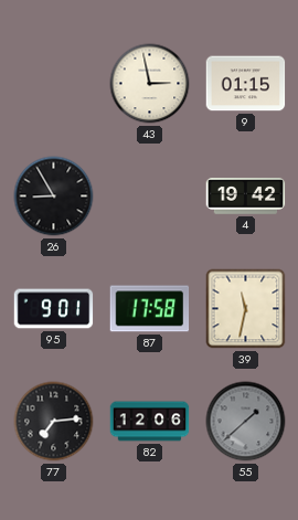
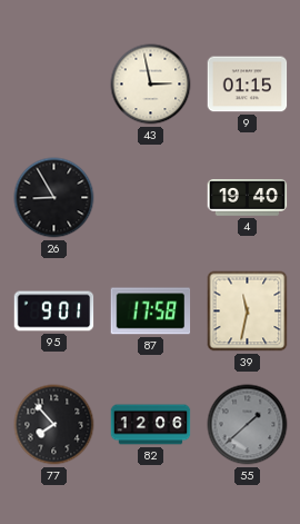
4: 19:42 -> 19:40 (248, 198)
77: 7:14 -> 7:53 (54, 425)
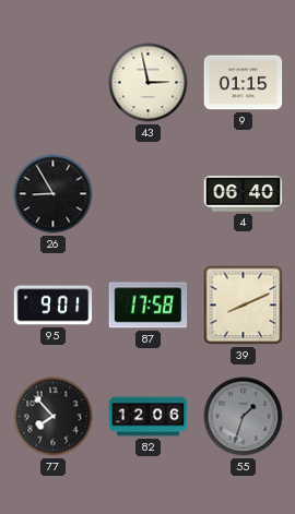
4: 19:40 -> 06:40 (244, 194)
39: 11:32 -> 8:11 (244, 306)
55: 1:38 -> 1:33 (244, 417)
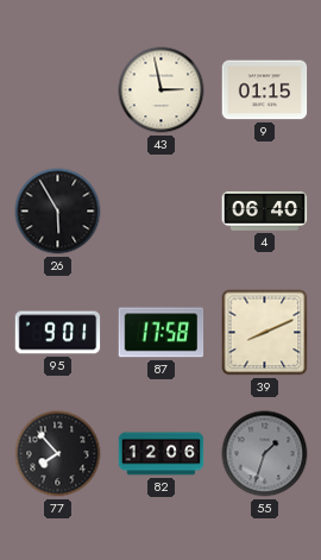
26: 8:55 -> 5:55 (58, 212)
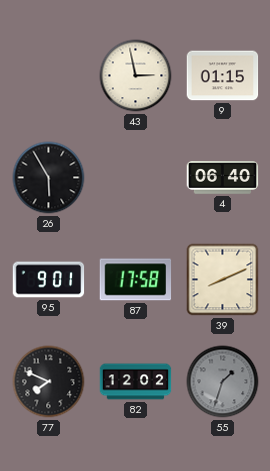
77: 7:53 -> 7:49 (49, 382)
82: 12:06 -> 12:02 (136, 382)
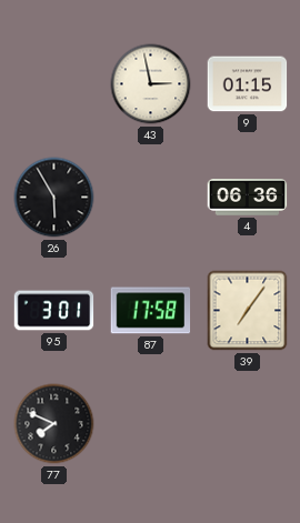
4: 06:40 -> 06:36 (248, 198)
95: 9:01 -> 3:01 (54, 311)
39: 8:11 -> 7:06 (248, 311)
82: 12:02 -> none (136, 382)
55: 1:33 -> none (223, 382)
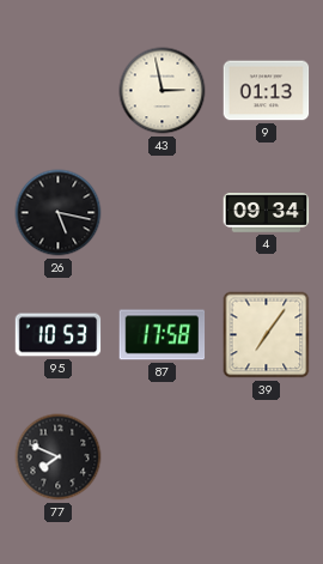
9: 01:15 -> 01:13 (267, 91)
26: 5:55 -> 5:17 (59, 213)
4: 06:36 -> 09:34 (267, 213)
95: 3:01 -> 10:53 (59, 335)
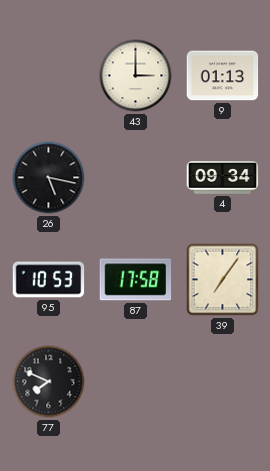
43: 2:58 -> 3:00 (136, 76)
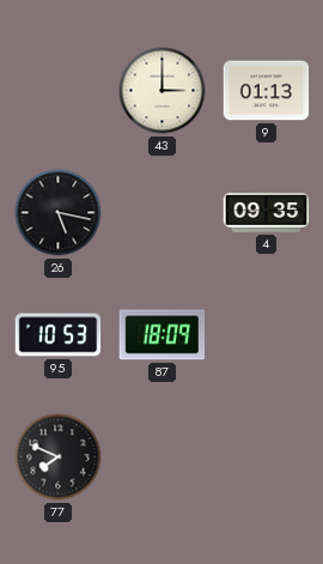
4: 09:34 -> 09:35 (267, 213)
87: 17:58 -> 18:09 (163, 335)
39: 7:06 -> none (223, 280)
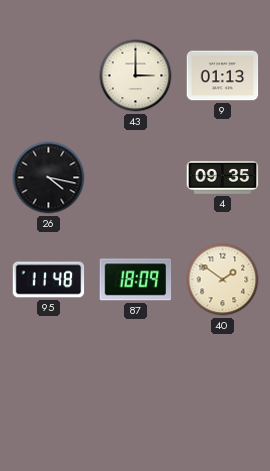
26: 5:17 -> 4:17 (49, 178)
95: 10:53 -> 11:48 (49, 280)
40: none -> 1:51 (223, 280)
77: 7:49 -> none (59, 457)
